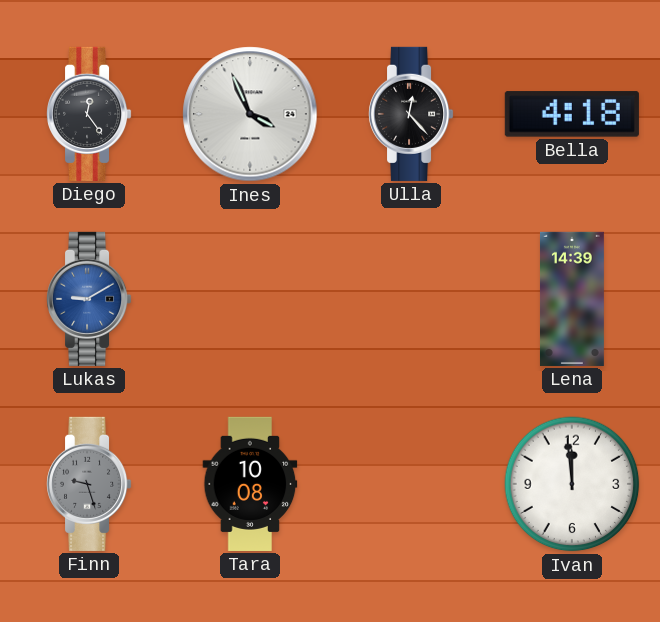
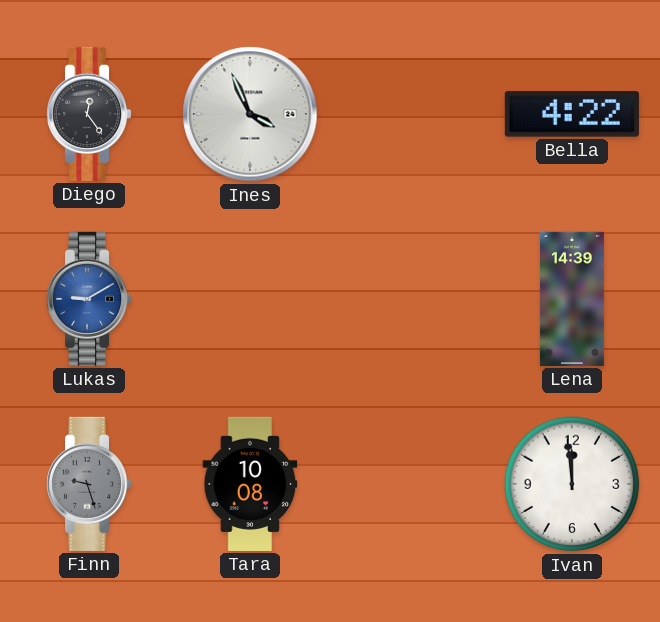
Ulla: 12:23 -> none (412, 114)
Bella: 4:18 -> 4:22 (572, 114)
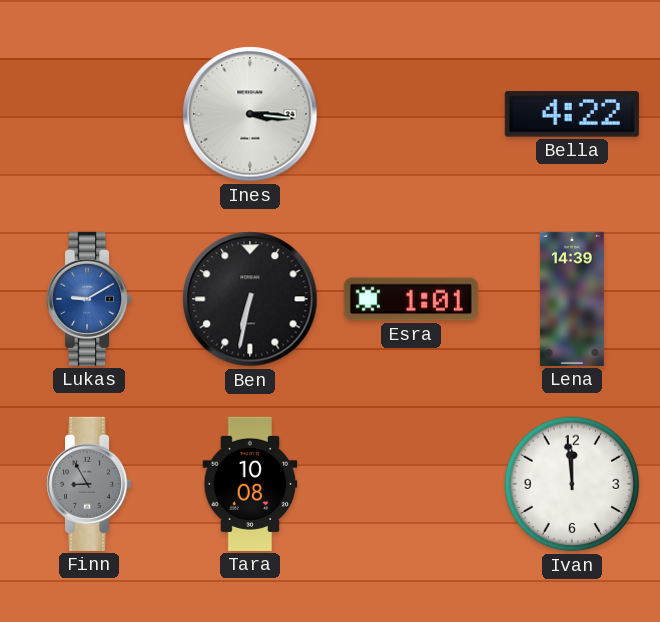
Diego: 12:24 -> none (90, 114)
Ines: 3:56 -> 3:16 (250, 114)
Ben: none -> 6:32 (250, 299)
Esra: none -> 1:01 (411, 299)
Finn: 9:27 -> 8:55 (90, 484)
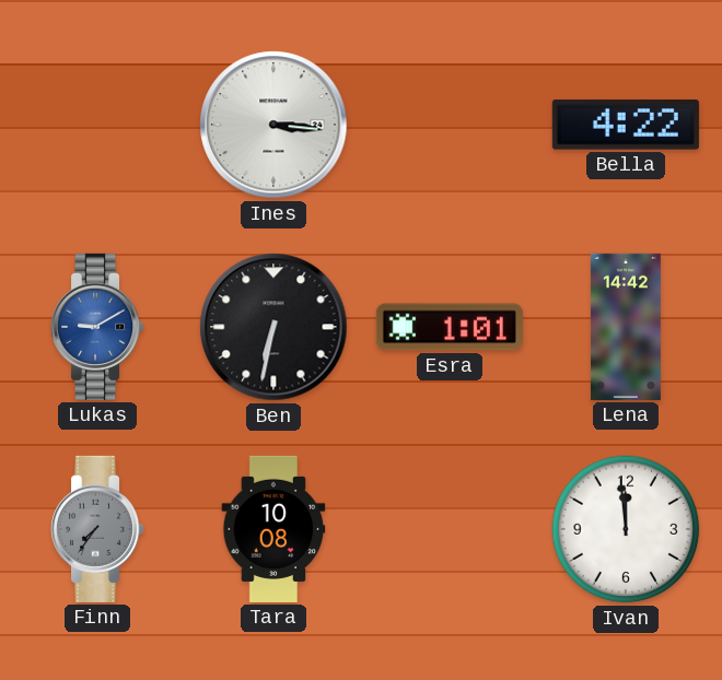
Lena: 14:39 -> 14:42 (626, 327)
Finn: 8:55 -> 7:36 (98, 529)
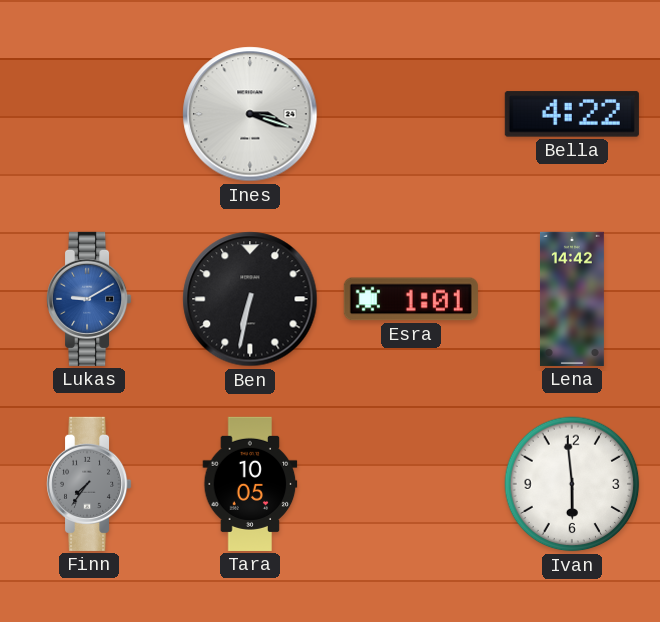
Ines: 3:16 -> 3:18 (250, 114)
Tara: 10:08 -> 10:05 (250, 484)
Ivan: 11:59 -> 5:59 (572, 484)
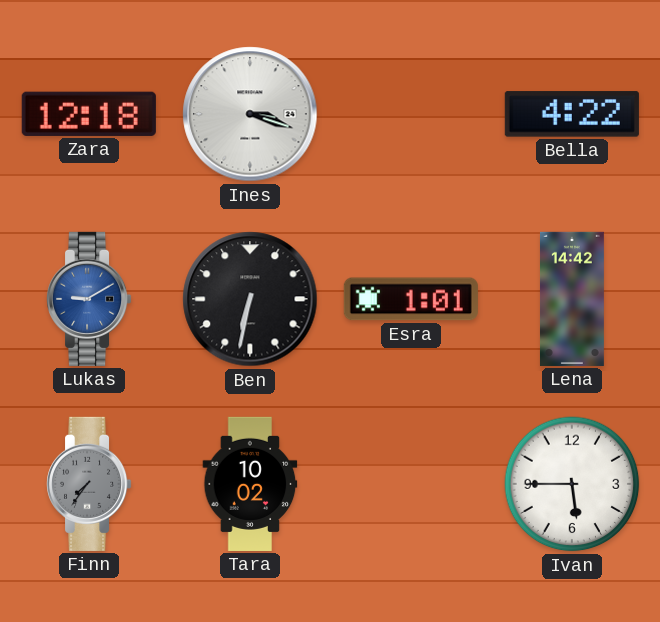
Zara: none -> 12:18 (89, 114)
Tara: 10:05 -> 10:02 (250, 484)
Ivan: 5:59 -> 5:45 (572, 484)
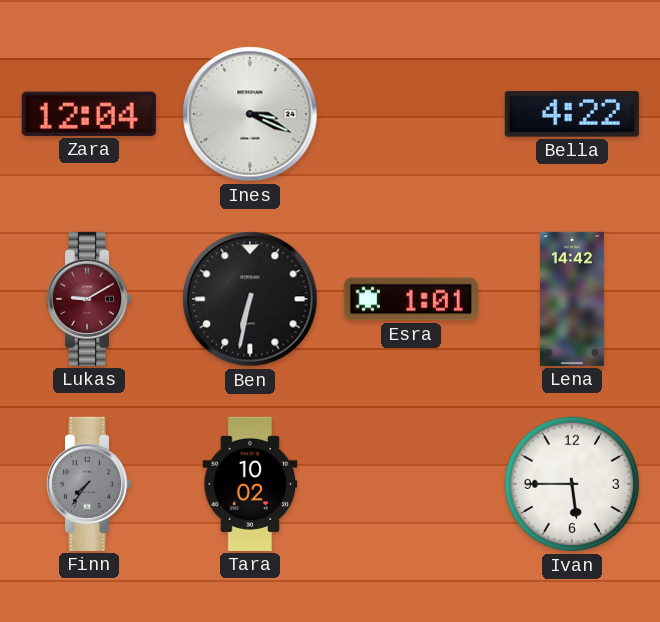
Zara: 12:18 -> 12:04 (89, 114)
Ines: 3:18 -> 3:19 (250, 114)
Lukas dial: blue -> burgundy (90, 299)
